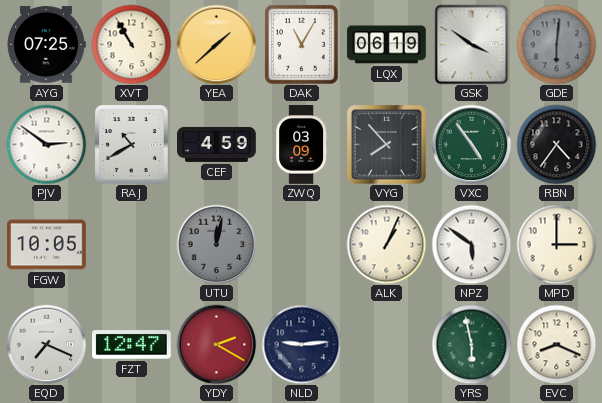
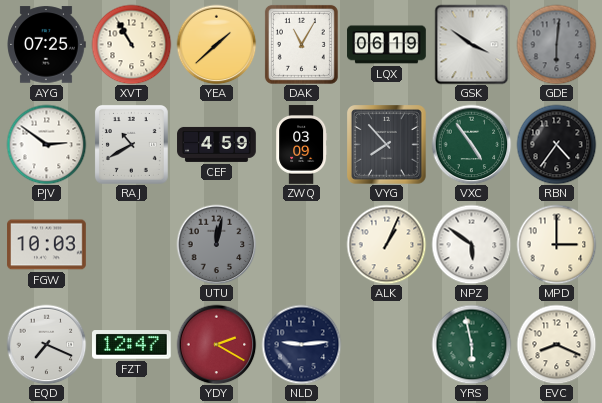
FGW: 10:05 -> 10:03 (47, 245)
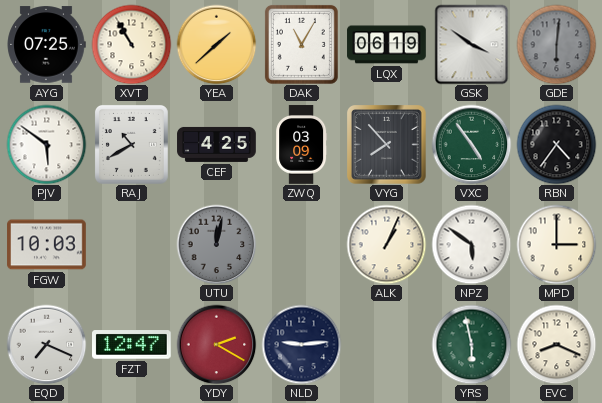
PJV: 2:51 -> 5:51 (46, 144)
CEF: 4:59 -> 4:25 (217, 144)
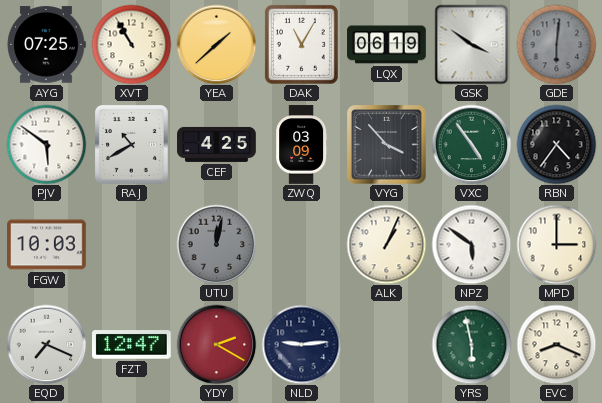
VYG: 7:53 -> 3:53 (387, 145)
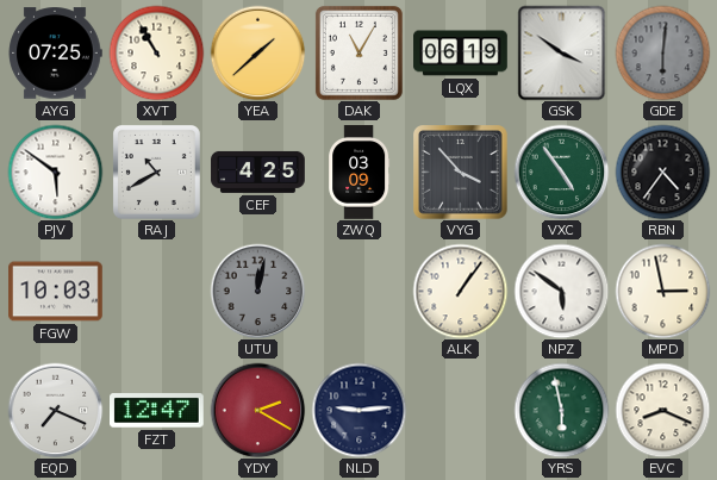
ALK: 1:04 -> 1:06 (460, 291)
MPD: 3:00 -> 2:58 (662, 291)
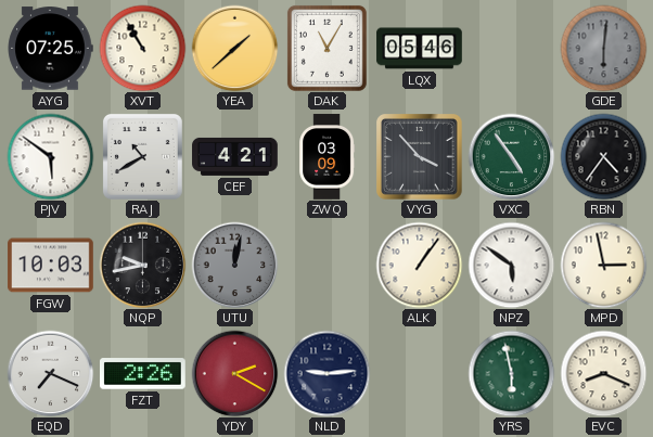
LQX: 06:19 -> 05:46 (420, 49)
GSK: 3:51 -> none (562, 52)
CEF: 4:25 -> 4:21 (235, 156)
NQP: none -> 9:43 (142, 265)
FZT: 12:47 -> 2:26 (143, 374)
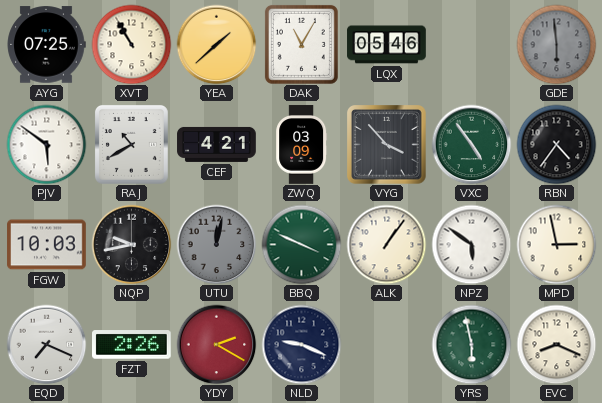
GDE: 6:01 -> 5:59 (556, 44)
BBQ: none -> 3:49 (301, 244)
NLD: 9:14 -> 9:19 (301, 344)
